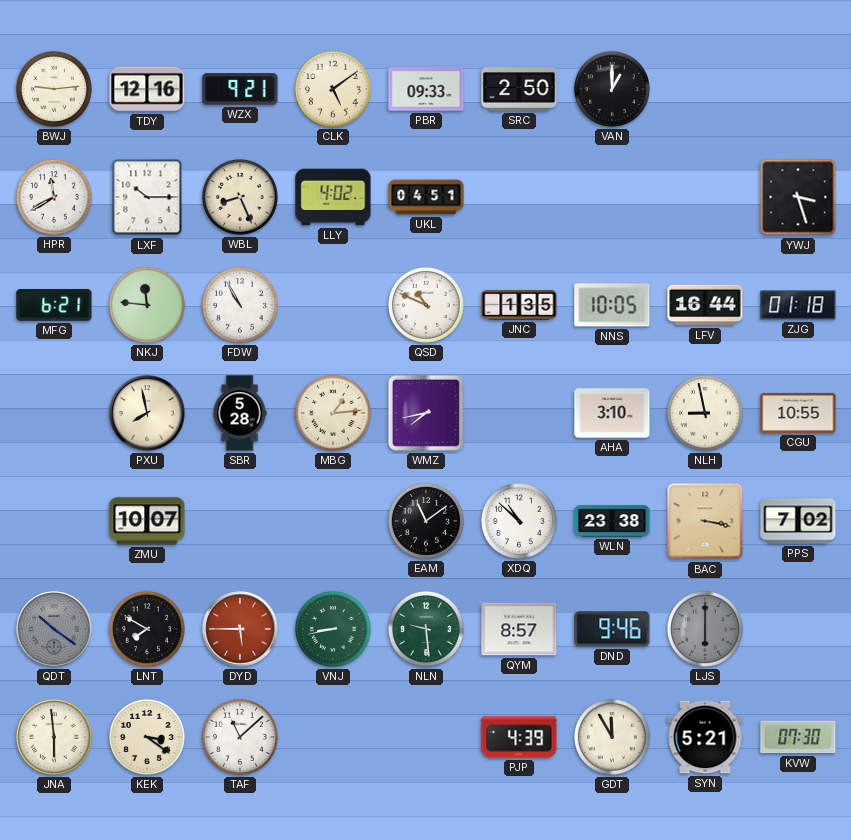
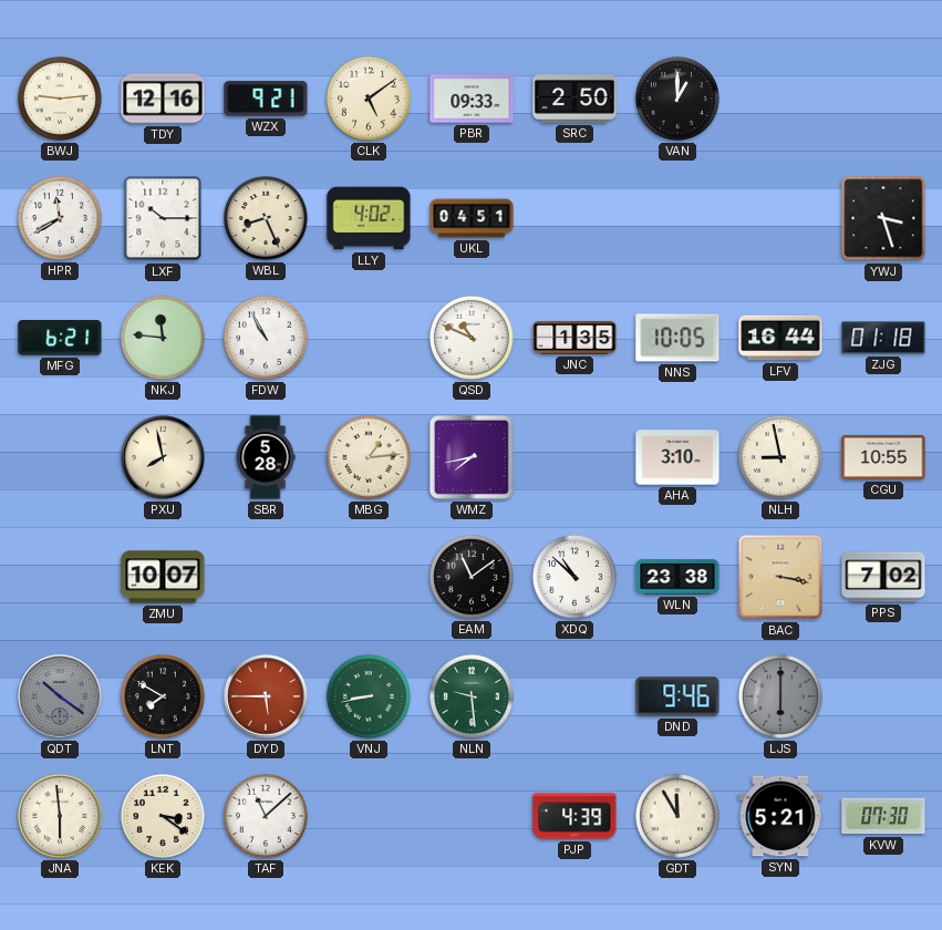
QYM: 8:57 -> none (519, 629)
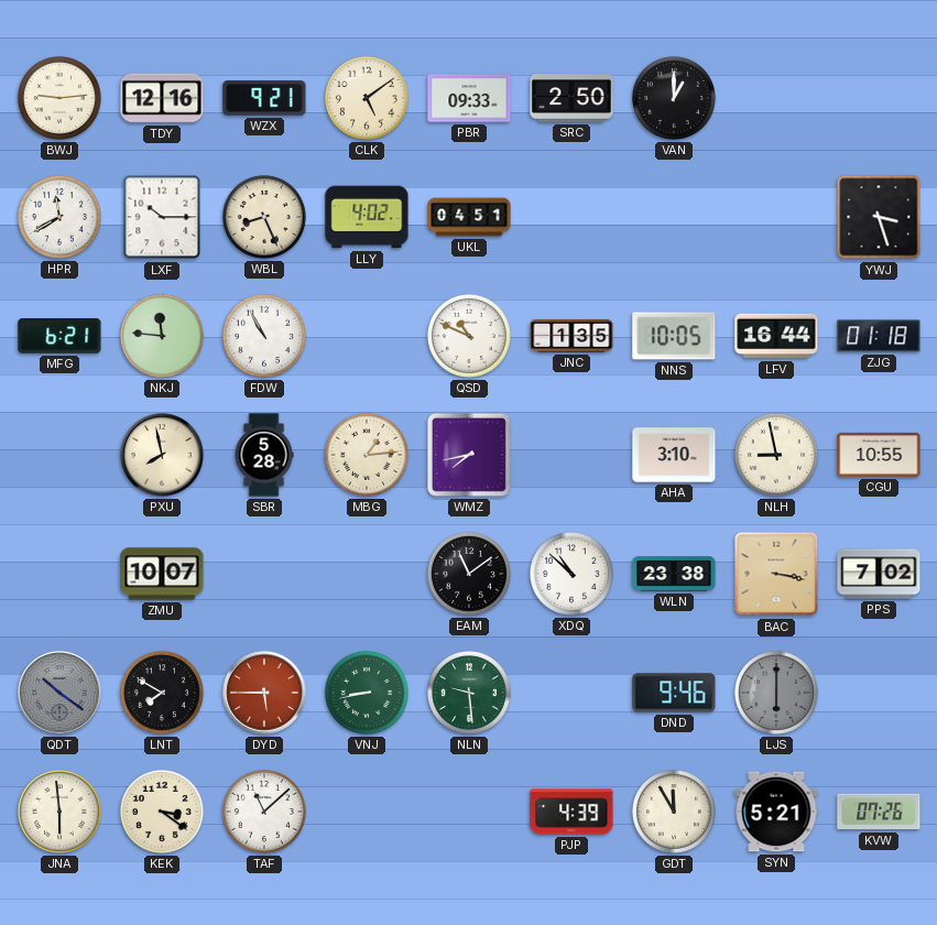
KVW: 07:30 -> 07:26 (879, 812)
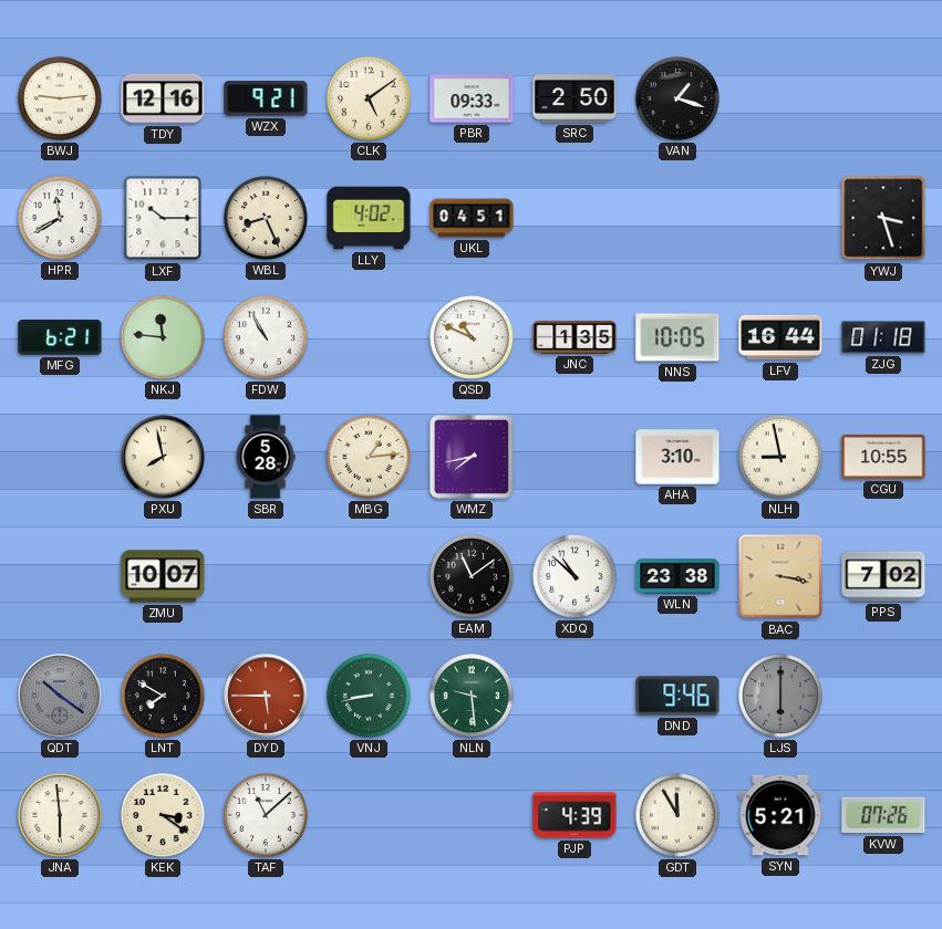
VAN: 1:00 -> 1:18 (677, 98)
